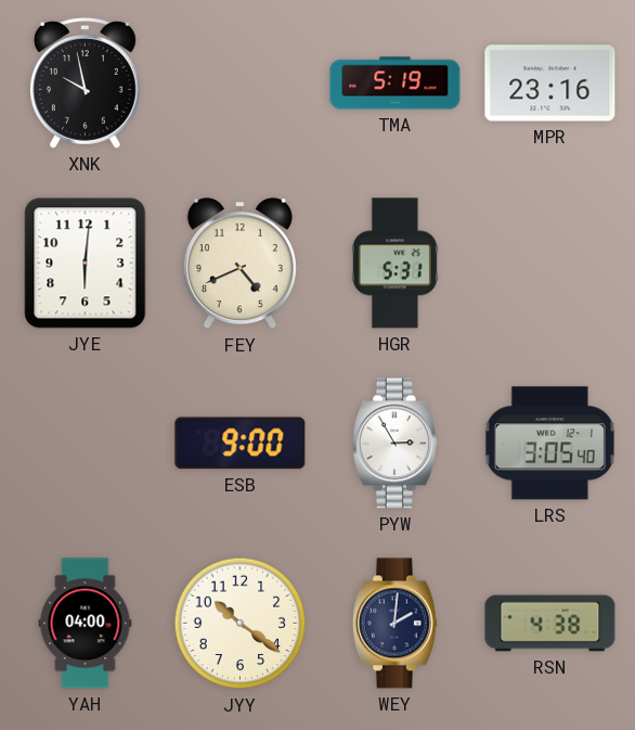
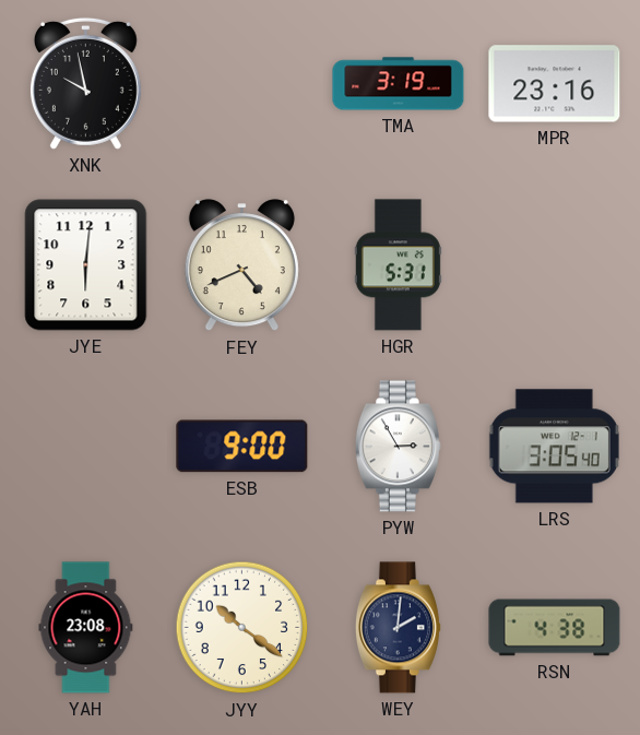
TMA: 5:19 -> 3:19 (399, 84)
YAH: 04:00 -> 23:08 (86, 628)
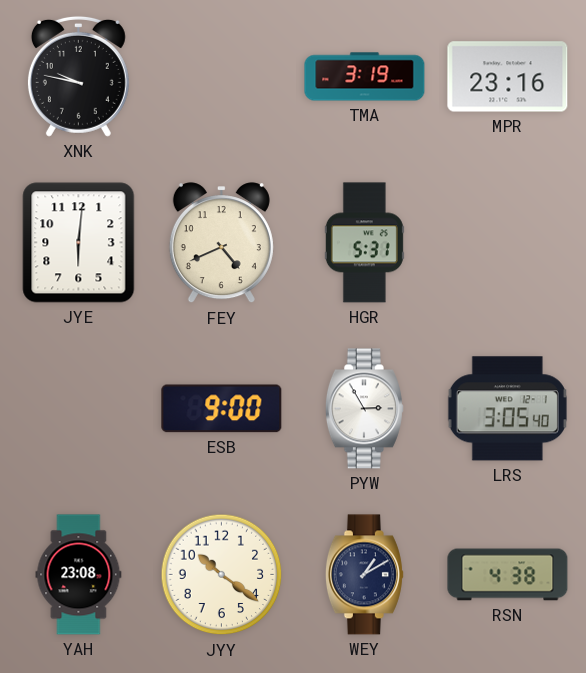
XNK: 9:58 -> 9:47 (78, 76)
WEY: 2:01 -> 1:10 (364, 575)
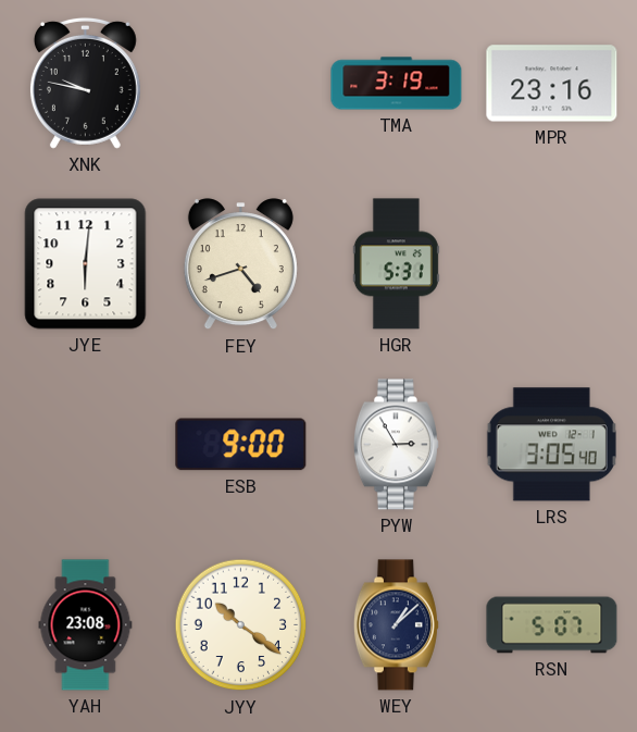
FEY: 4:41 -> 4:42 (240, 264)
WEY: 1:10 -> 1:08 (396, 625)
RSN: 4:38 -> 5:07 (552, 625)
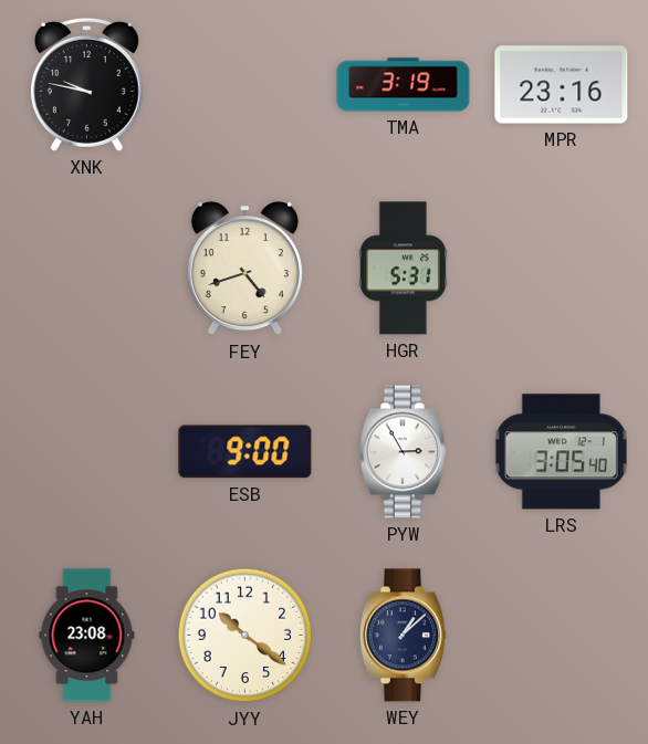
JYE: 6:01 -> none (86, 264)
RSN: 5:07 -> none (552, 625)
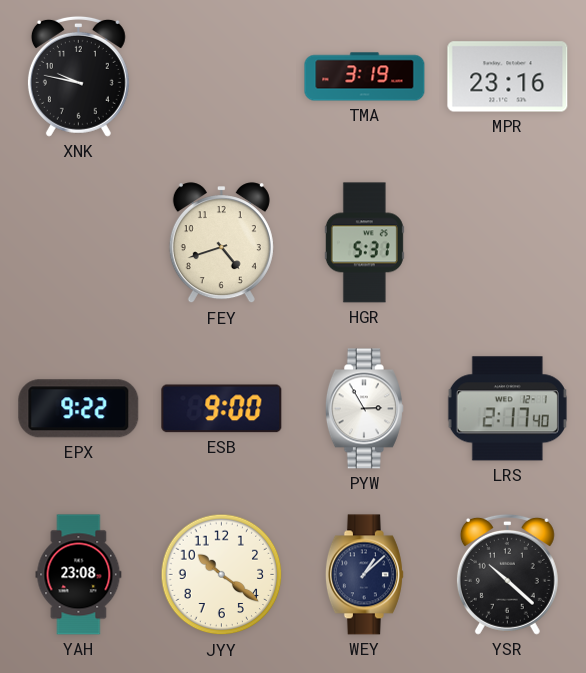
EPX: none -> 9:22 (79, 409)
LRS: 3:05 -> 2:17 (507, 409)
YSR: none -> 10:22 (507, 574)
